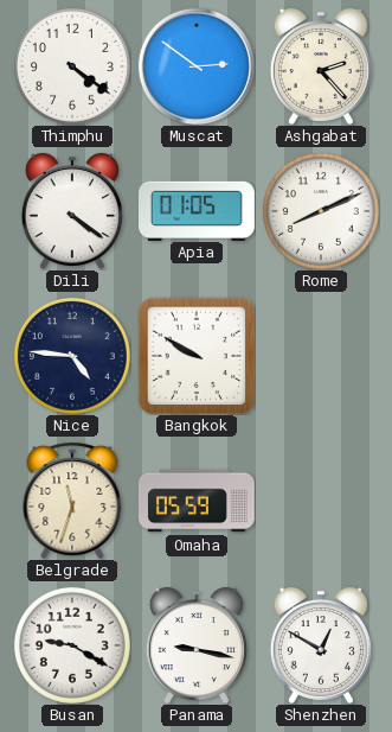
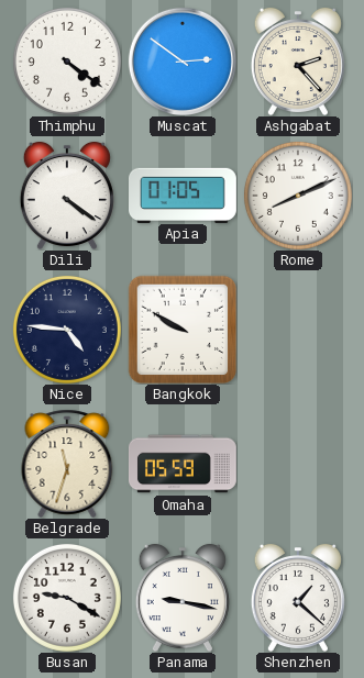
Shenzhen: 12:50 -> 1:22 (298, 598)
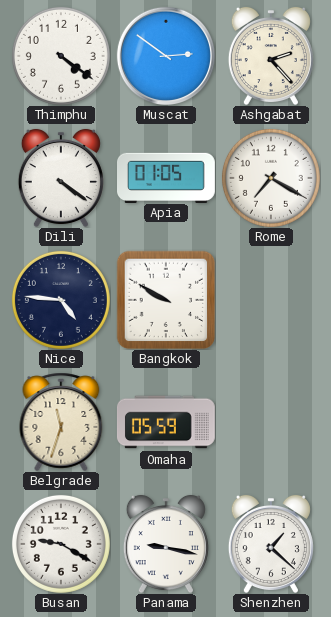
Rome: 8:11 -> 7:20 (271, 178)
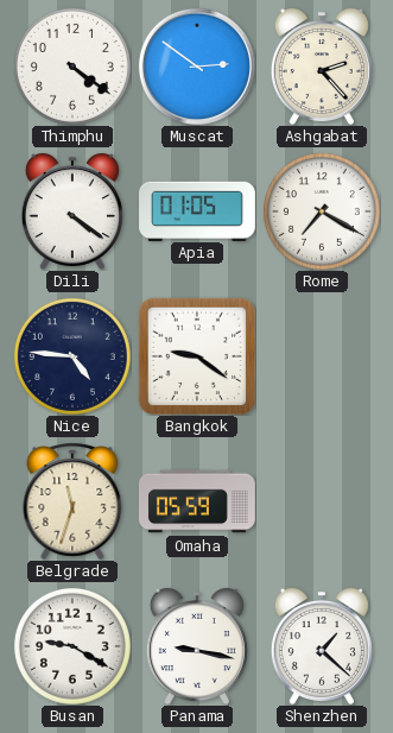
Bangkok: 9:50 -> 9:21 (197, 356)
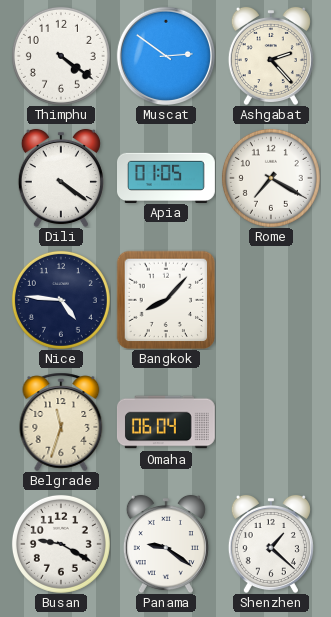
Bangkok: 9:21 -> 8:07 (166, 300)
Omaha: 05:59 -> 06:04 (166, 422)
Panama: 9:17 -> 9:21 (166, 544)
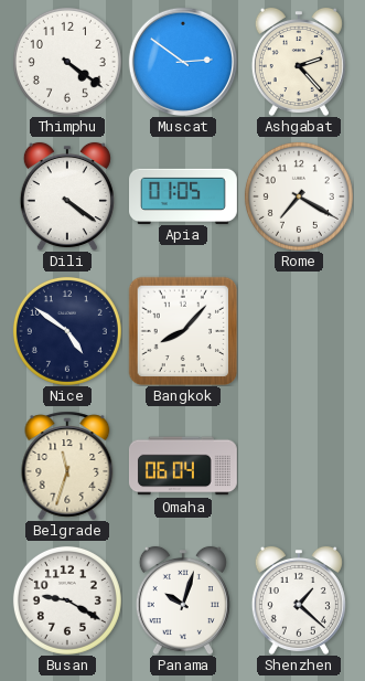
Nice: 4:46 -> 4:51 (67, 331)
Panama: 9:21 -> 10:03 (183, 600)
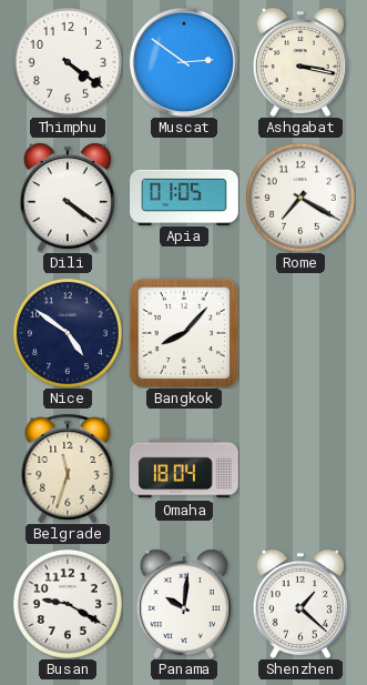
Ashgabat: 2:23 -> 3:17 (300, 62)
Omaha: 06:04 -> 18:04 (184, 469)
Panama: 10:03 -> 10:01 (184, 604)
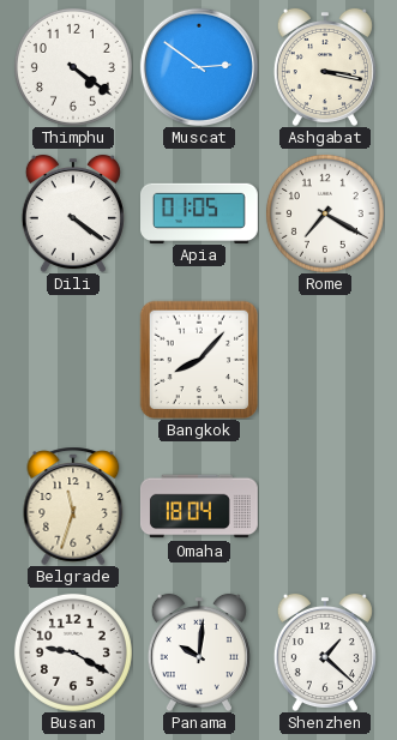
Nice: 4:51 -> none (68, 333)
